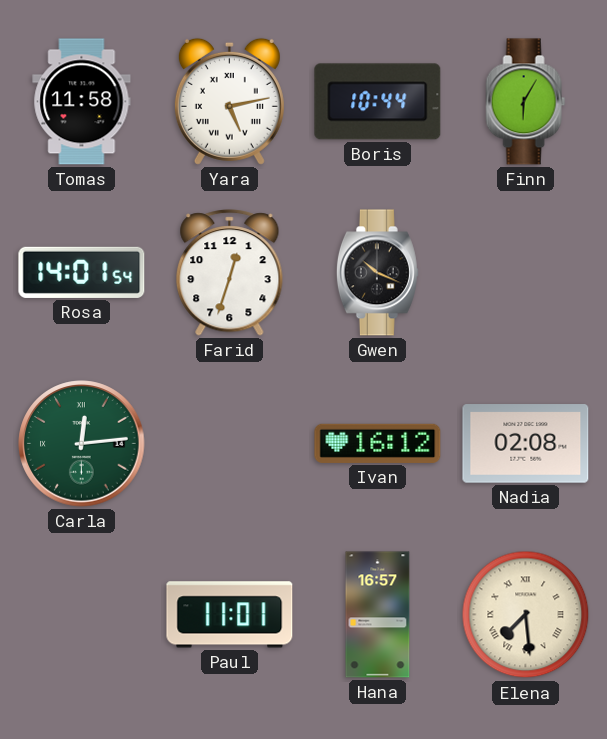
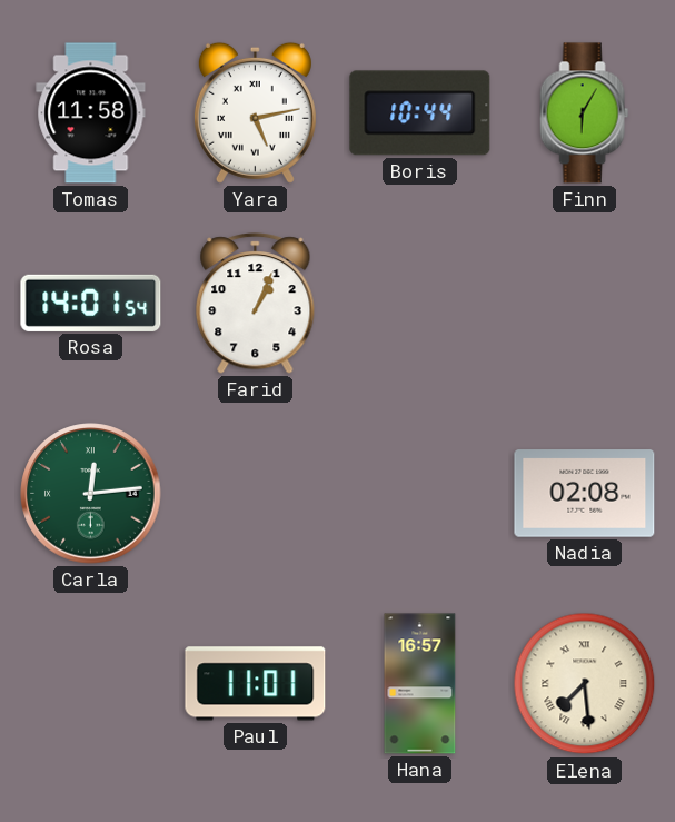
Farid: 12:33 -> 1:04 (256, 304)
Gwen: 10:19 -> none (377, 273)
Ivan: 16:12 -> none (378, 443)
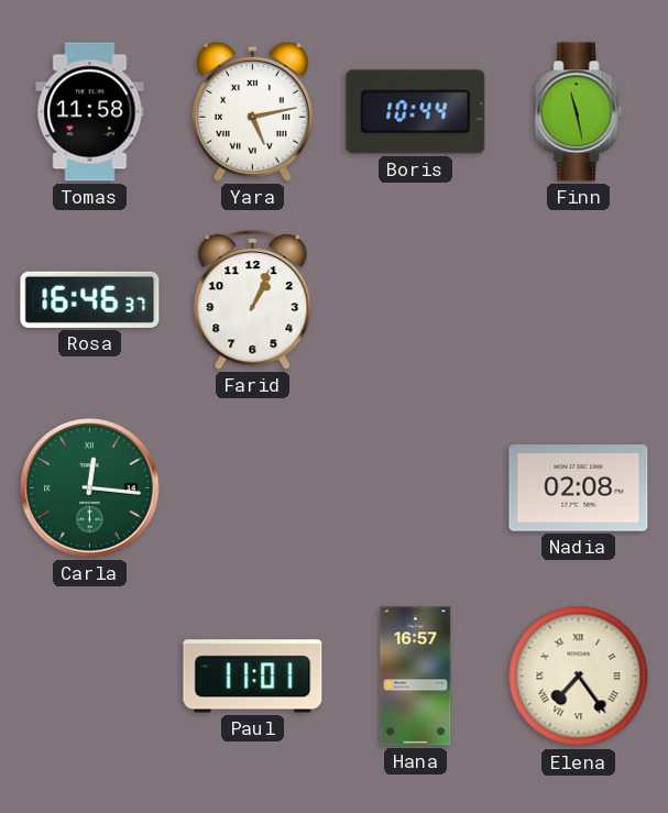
Finn: 6:05 -> 11:28 (579, 112)
Rosa: 14:01 -> 16:46 (90, 299)
Carla: 12:14 -> 12:16 (90, 488)
Elena: 7:29 -> 7:24 (579, 677)
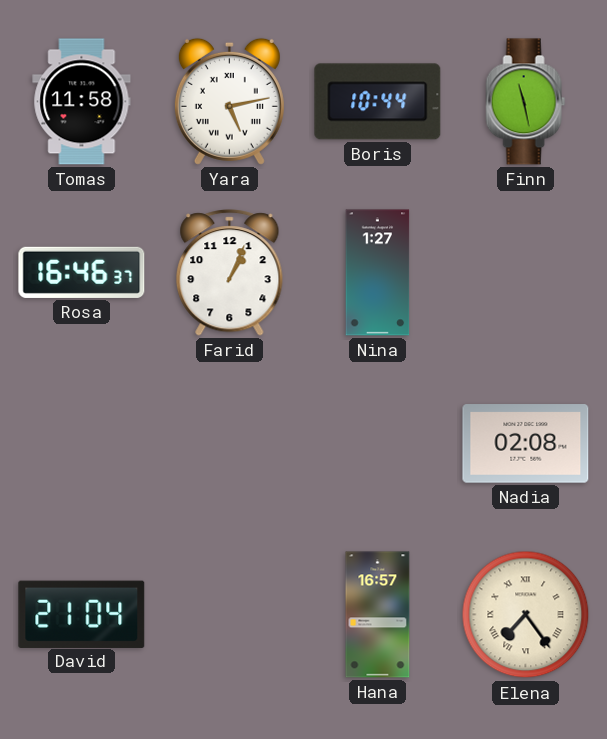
Nina: none -> 1:27 (378, 273)
Carla: 12:16 -> none (90, 488)
David: none -> 21:04 (82, 614)
Paul: 11:01 -> none (253, 677)
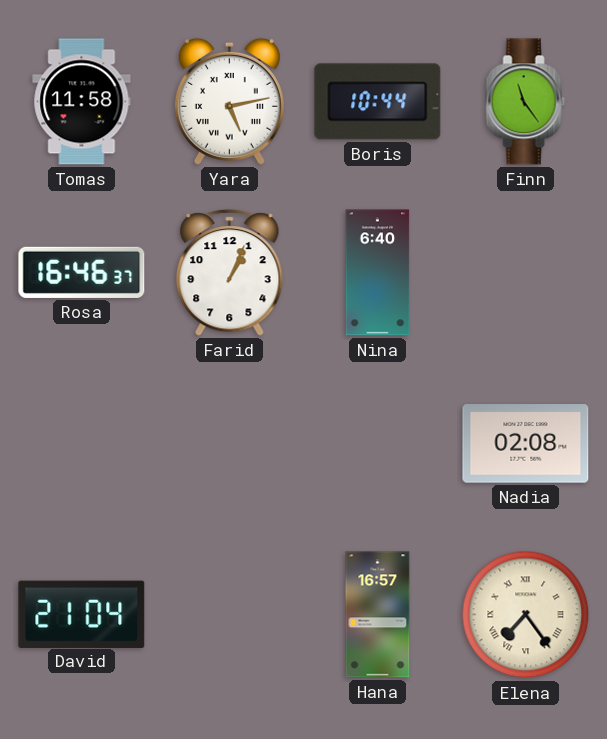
Finn: 11:28 -> 11:24 (526, 102)
Nina: 1:27 -> 6:40 (378, 273)
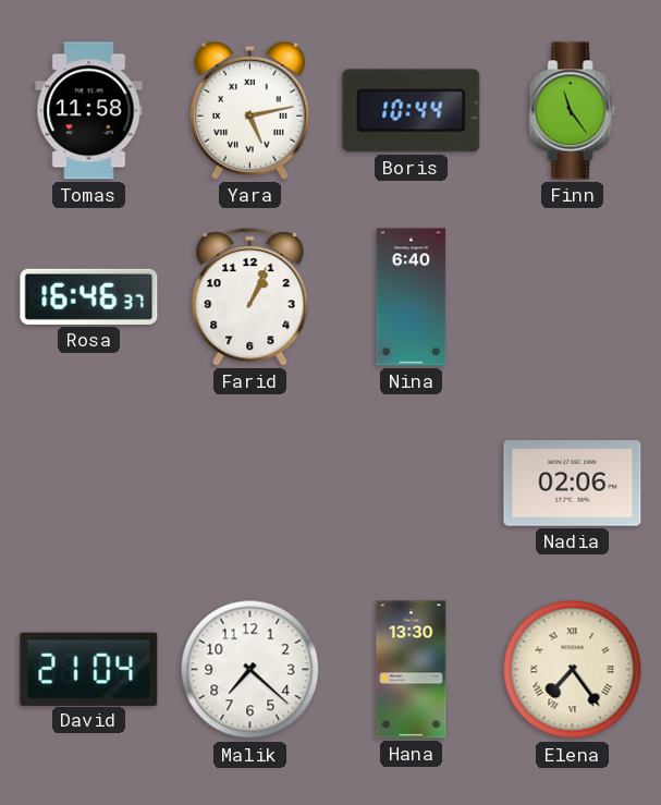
Nadia: 02:08 -> 02:06 (573, 484)
Malik: none -> 7:22 (250, 670)
Hana: 16:57 -> 13:30 (412, 670)
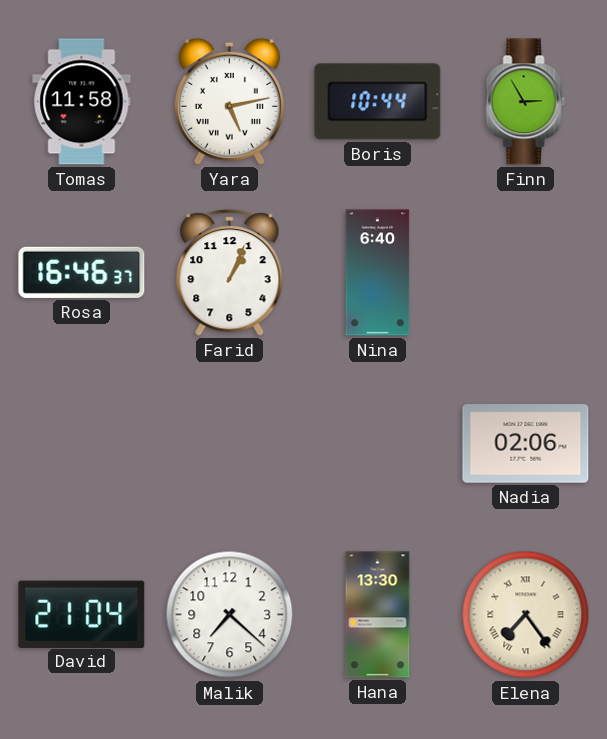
Finn: 11:24 -> 2:55 (526, 102)
